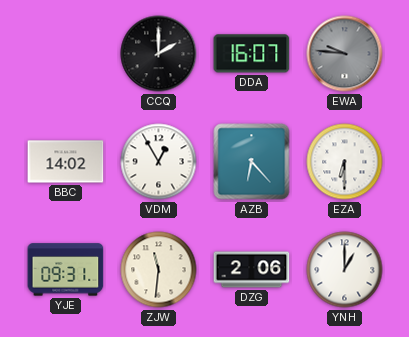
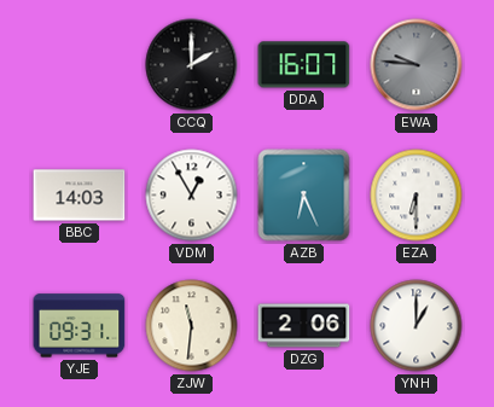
BBC: 14:02 -> 14:03 (80, 196)
AZB: 6:23 -> 6:26 (304, 196)
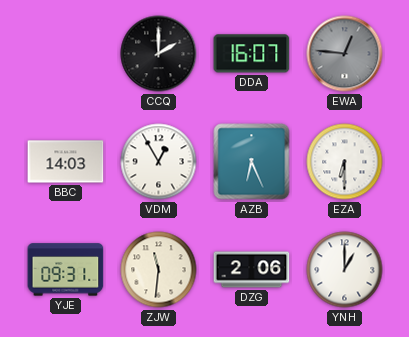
EWA: 9:46 -> 12:46 (345, 54)
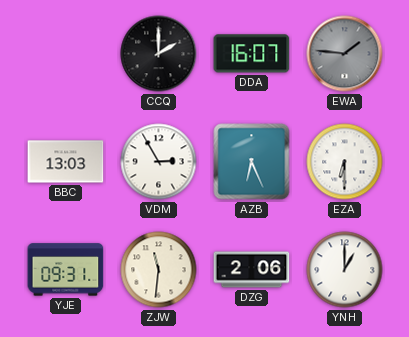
EWA: 12:46 -> 1:46 (345, 54)
BBC: 14:03 -> 13:03 (66, 162)
VDM: 12:55 -> 2:55 (159, 162)
